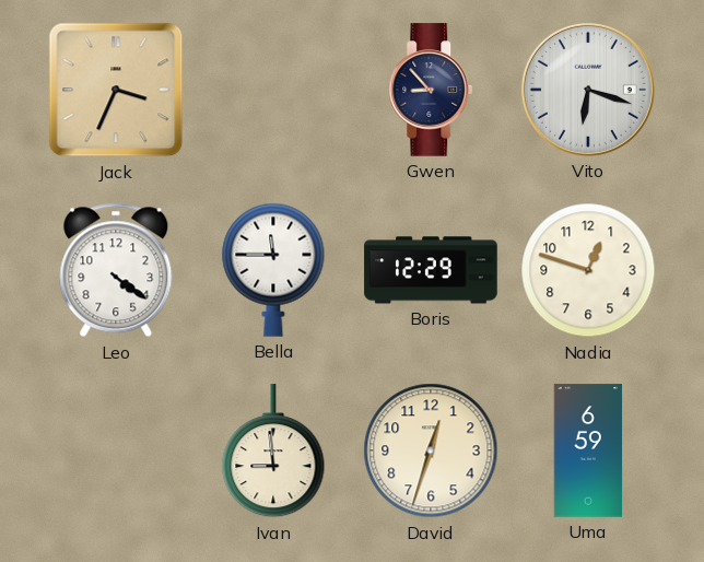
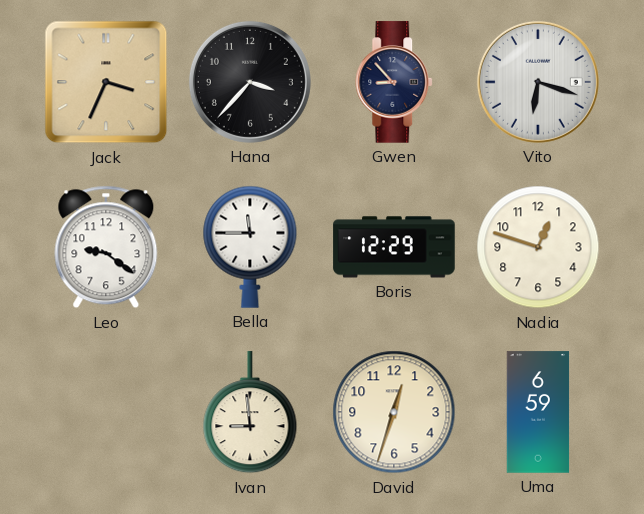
Hana: none -> 3:37 (250, 82)
Leo: 4:21 -> 9:21 (106, 247)
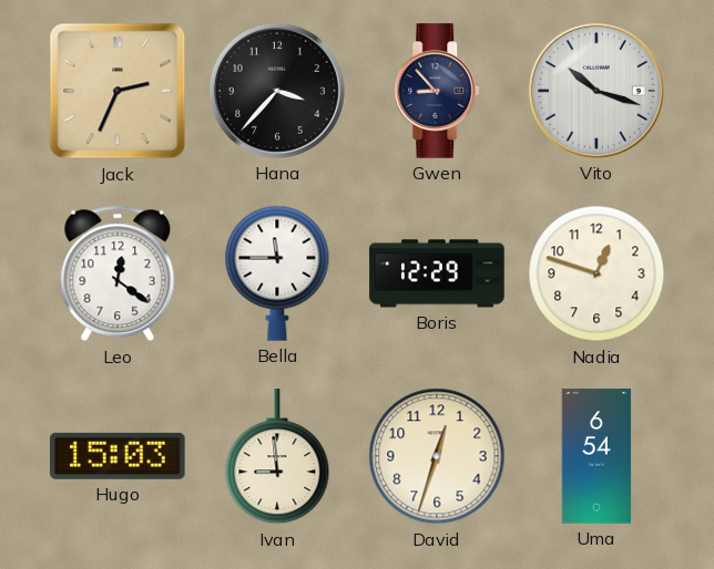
Jack: 3:34 -> 2:34 (118, 91)
Vito: 6:18 -> 10:18 (596, 91)
Leo: 9:21 -> 12:21 (118, 273)
Hugo: none -> 15:03 (118, 456)
Uma: 6:59 -> 6:54 (596, 456)
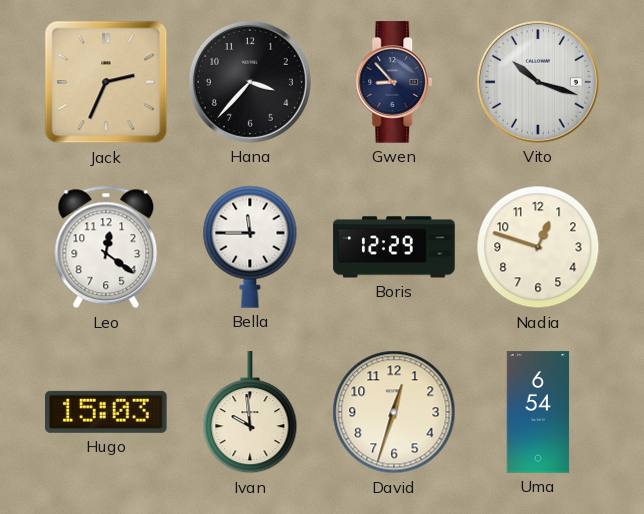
Ivan: 8:59 -> 9:59 (250, 413)
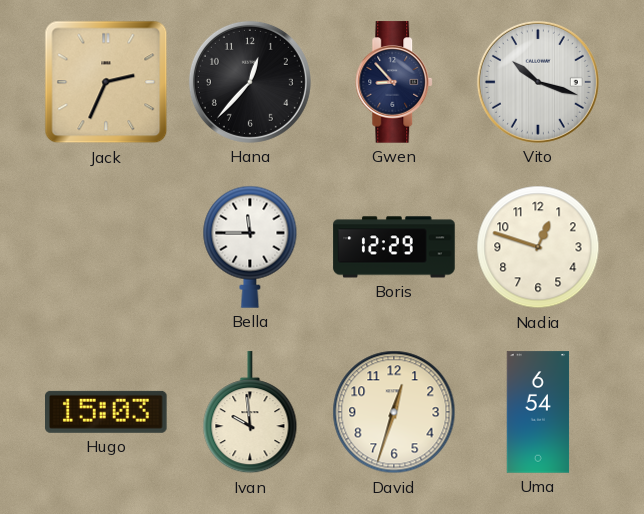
Hana: 3:37 -> 12:37 (250, 82)
Leo: 12:21 -> none (106, 247)
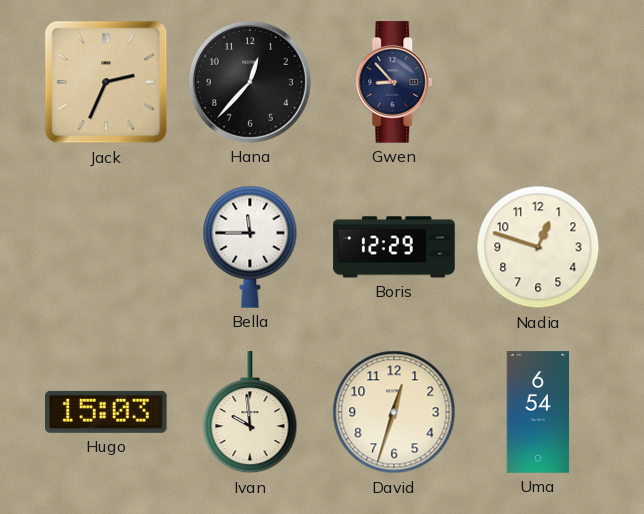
Vito: 10:18 -> none (538, 82)
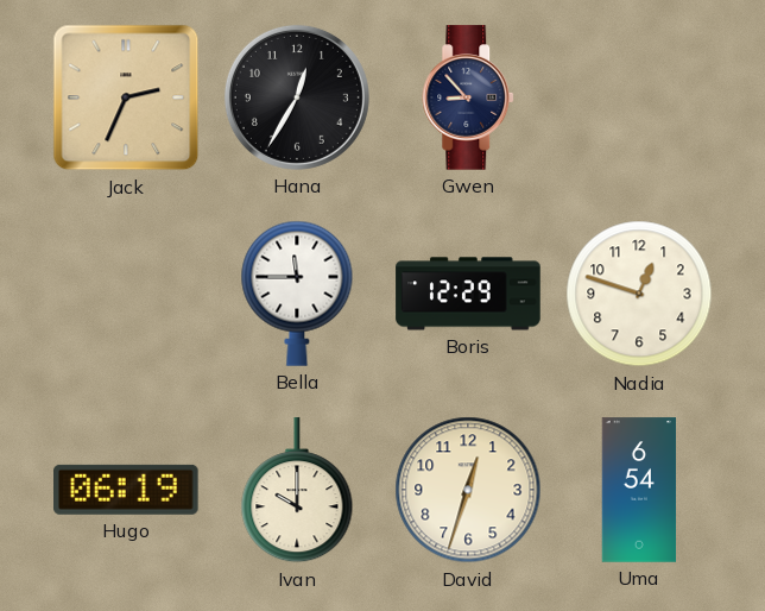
Hana: 12:37 -> 12:35 (297, 97)
Hugo: 15:03 -> 06:19 (126, 490)
Ivan: 9:59 -> 10:00 (297, 491)
